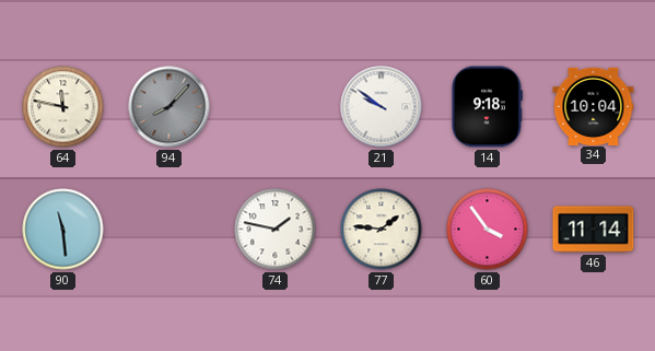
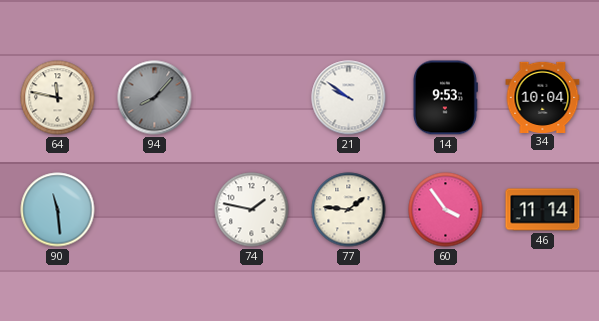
14: 9:18 -> 9:53 (445, 98)
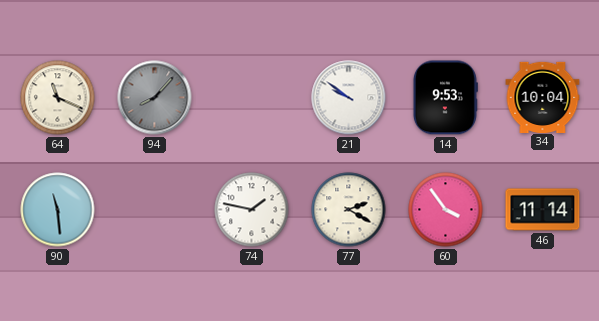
64: 11:47 -> 11:19 (58, 98)
77: 1:46 -> 2:20 (349, 210)
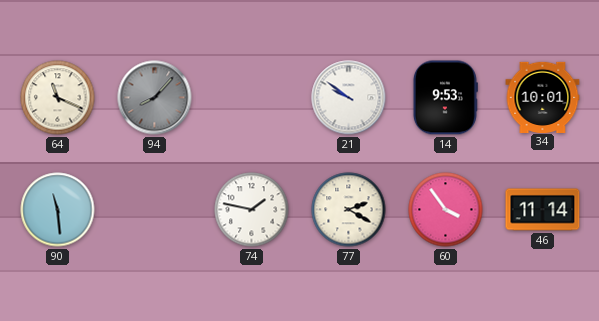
34: 10:04 -> 10:01 (543, 97)
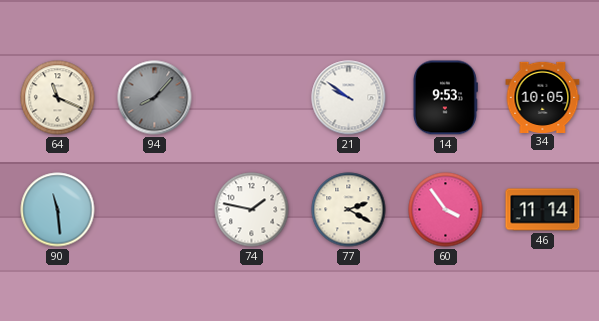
34: 10:01 -> 10:05 (543, 97)
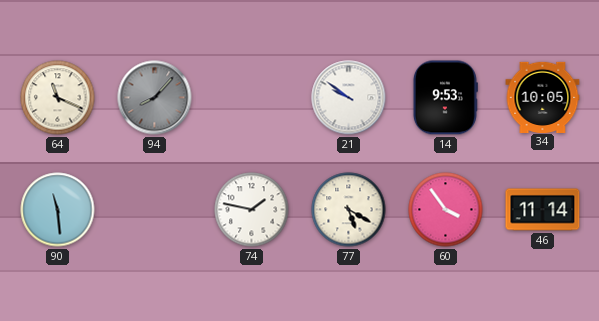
77: 2:20 -> 5:20 (349, 210)
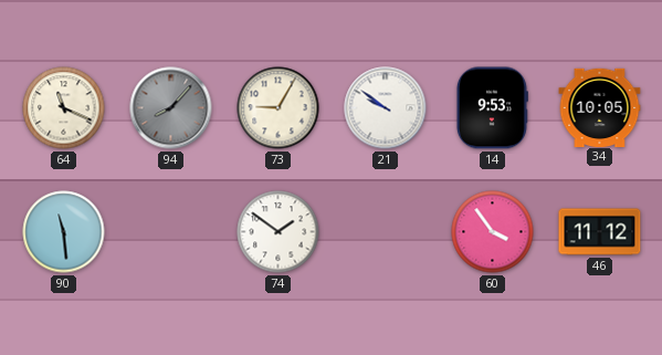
73: none -> 9:05 (279, 108)
74: 1:47 -> 1:51 (279, 232)
77: 5:20 -> none (349, 210)
46: 11:14 -> 11:12 (600, 232)
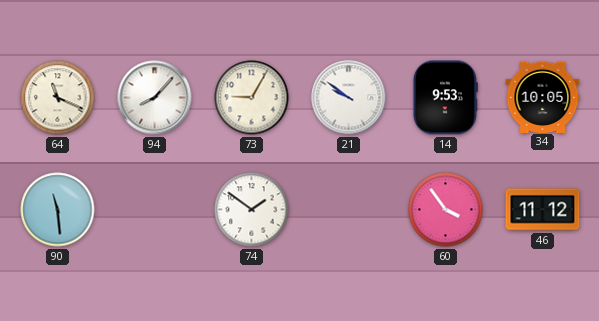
94 dial: grey -> white (155, 98)
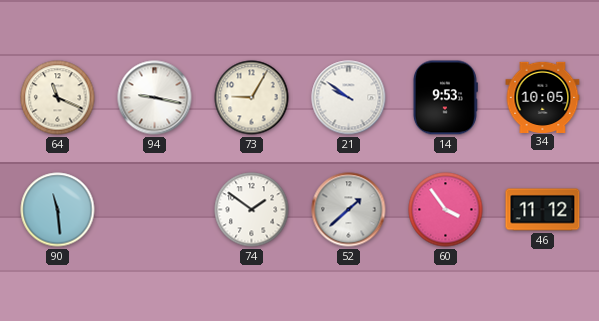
94: 8:07 -> 9:17 (155, 98)
52: none -> 1:38 (349, 210)
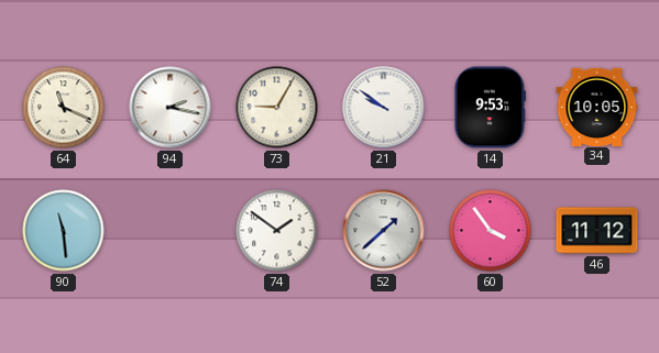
94: 9:17 -> 2:17 (171, 108)
